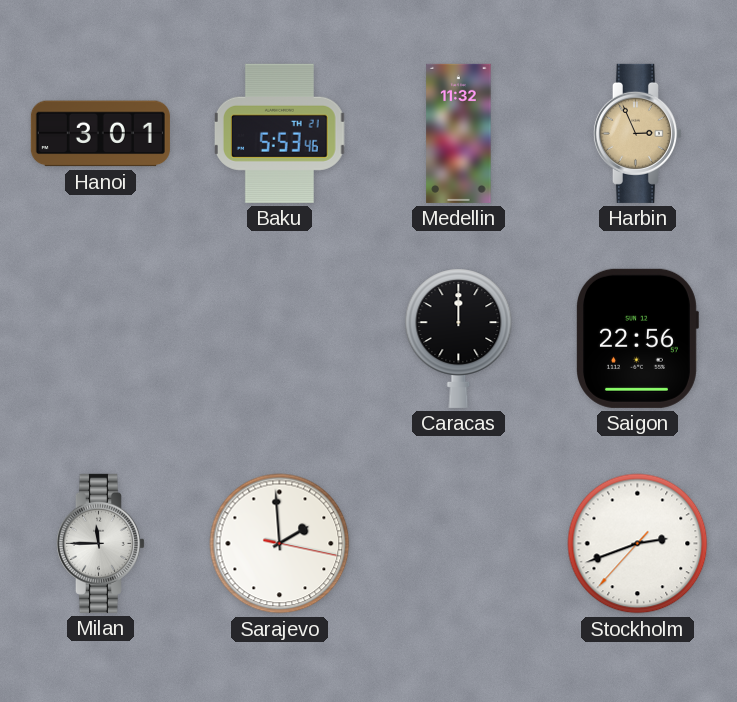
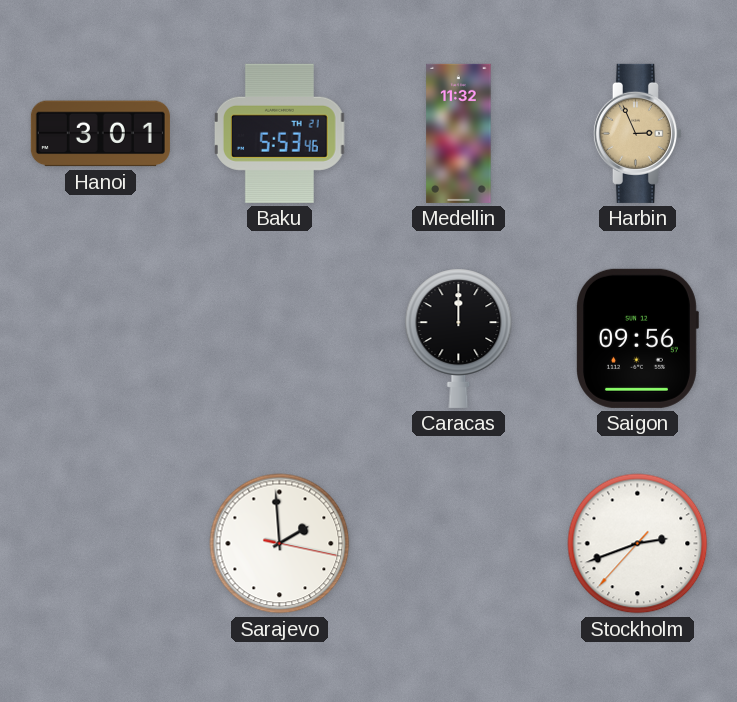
Saigon: 22:56 -> 09:56 (638, 338)
Milan: 11:45 -> none (100, 543)
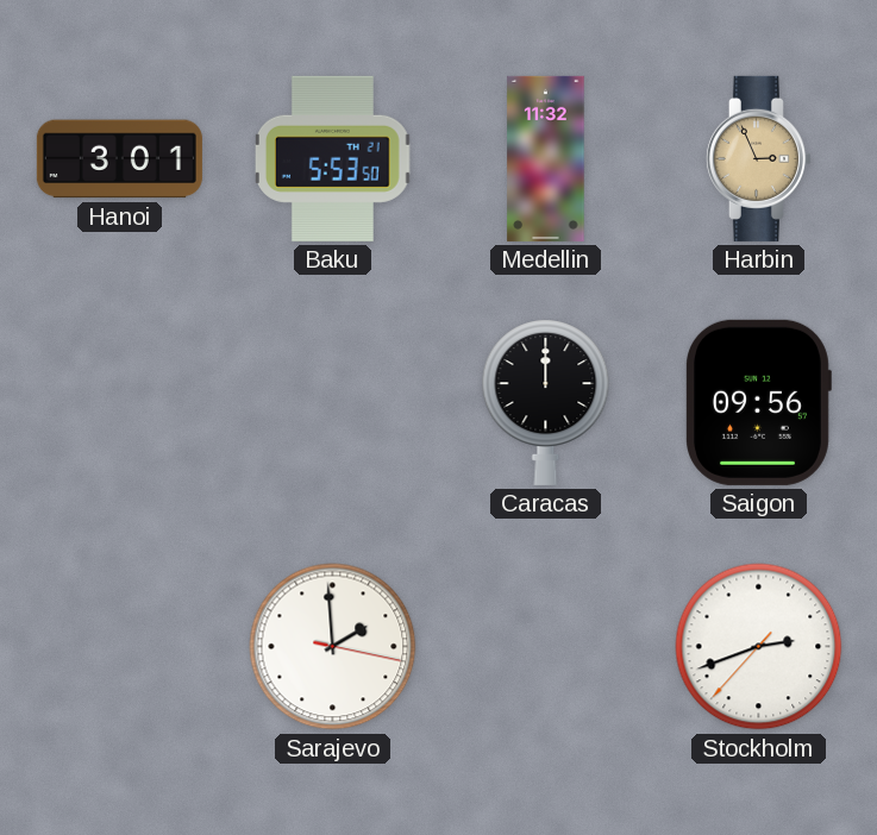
Baku: 5:53:46 -> 5:53:50 (332, 158)
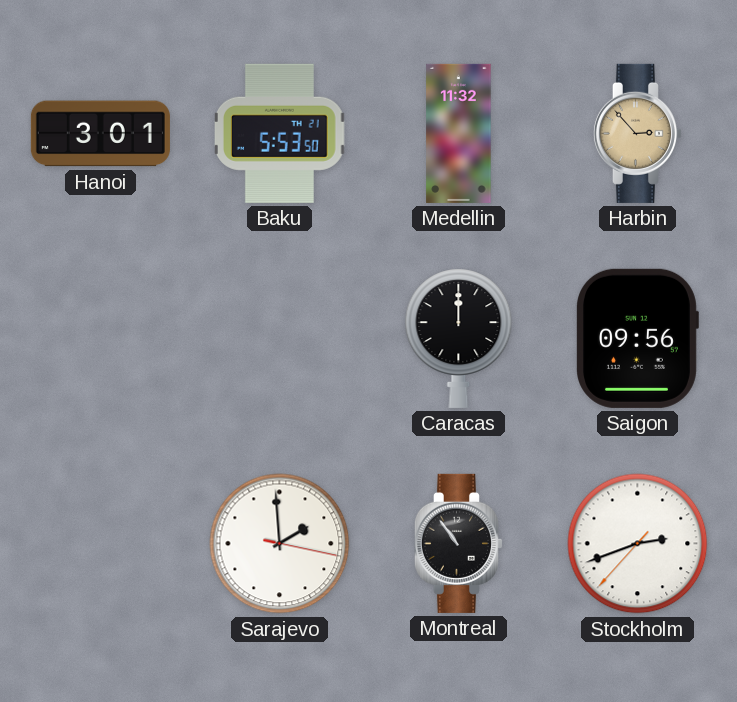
Harbin: 2:56 -> 2:53 (637, 133)
Montreal: none -> 10:54 (458, 543)
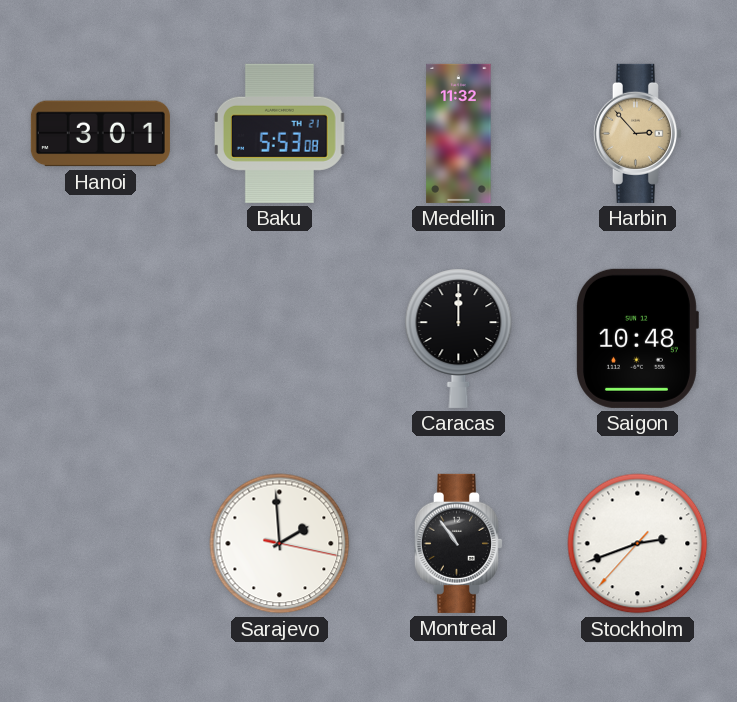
Baku: 5:53:50 -> 5:53:08 (279, 133)
Saigon: 09:56 -> 10:48 (638, 338)
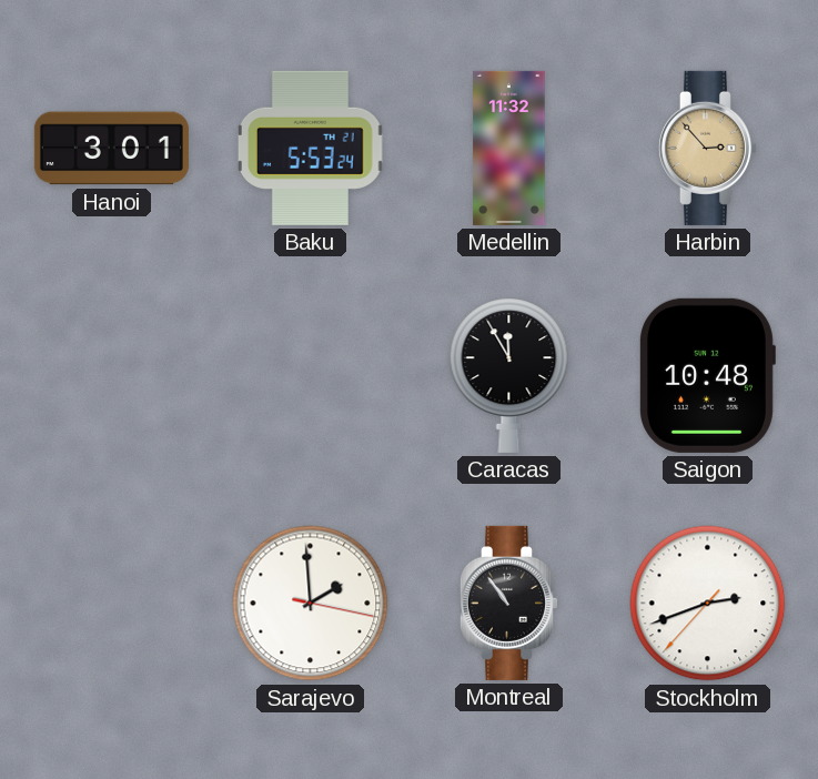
Baku: 5:53:08 -> 5:53:24 (310, 148)
Caracas: 12:00 -> 11:55 (509, 375)
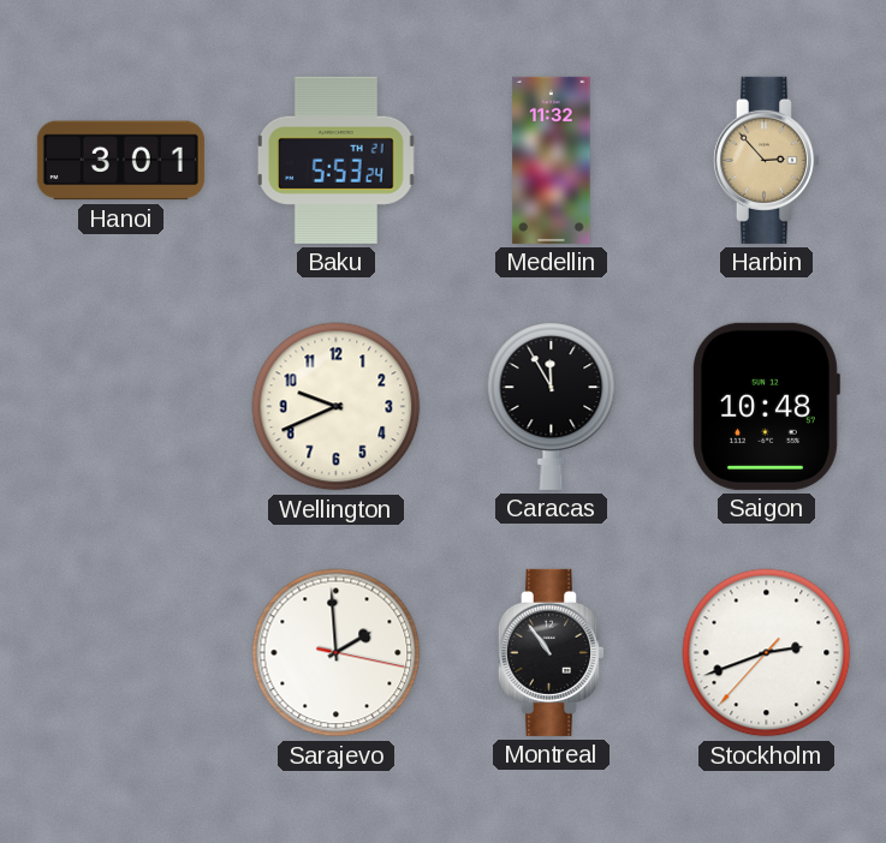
Wellington: none -> 9:41 (337, 407)
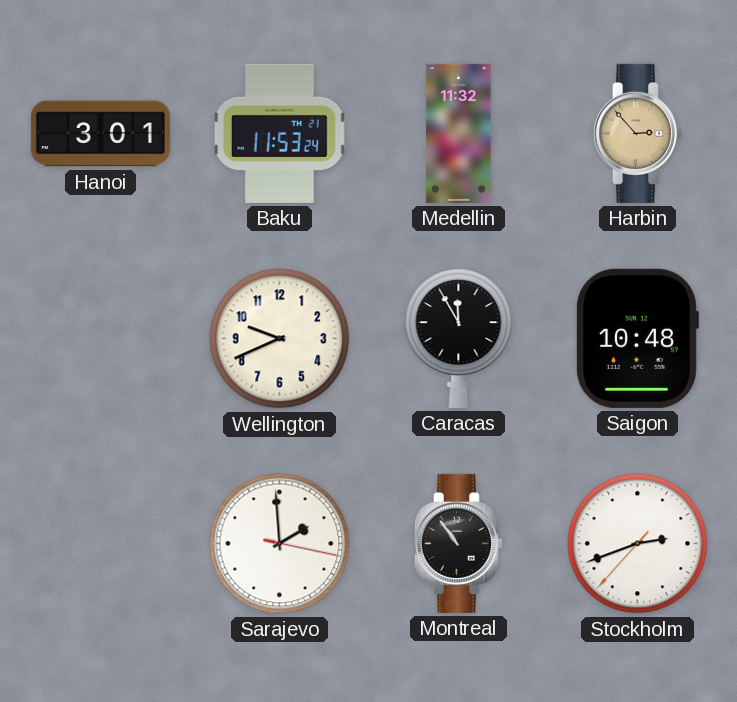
Baku: 5:53 -> 11:53 (279, 133)
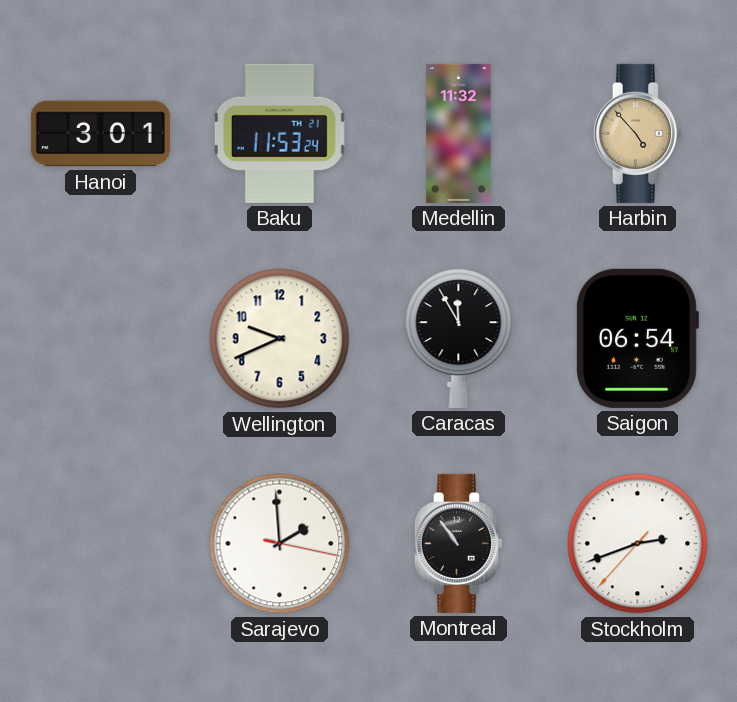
Harbin: 2:53 -> 4:53 (637, 133)
Saigon: 10:48 -> 06:54 (638, 338)
